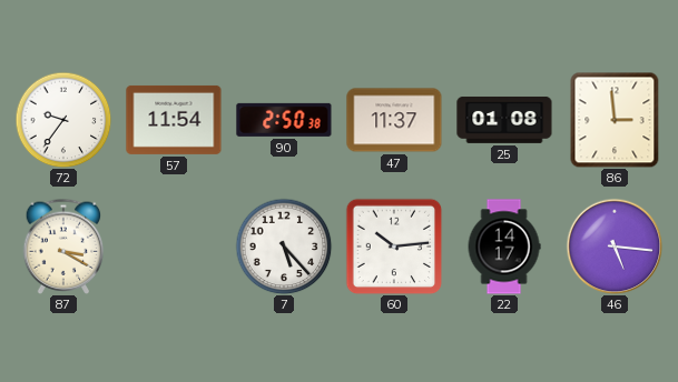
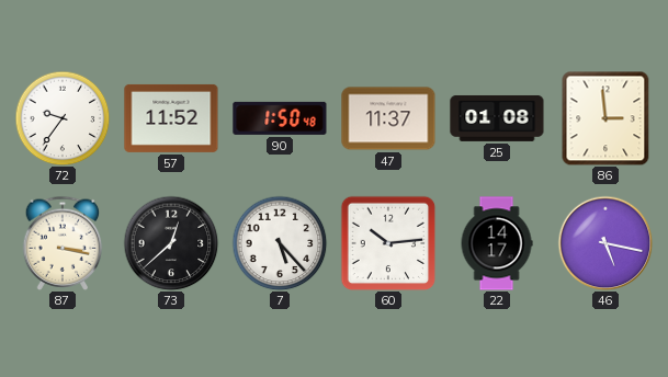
57: 11:54 -> 11:52 (171, 118)
90: 2:50 -> 1:50 (280, 118)
87: 3:20 -> 3:17 (63, 243)
73: none -> 12:38 (171, 243)
46: 5:16 -> 5:17 (605, 243)
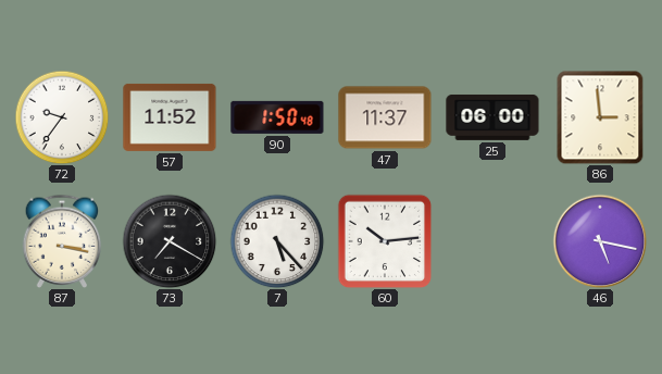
25: 01:08 -> 06:00 (492, 117)
73: 12:38 -> 7:20 (170, 241)
22: 14:17 -> none (497, 243)
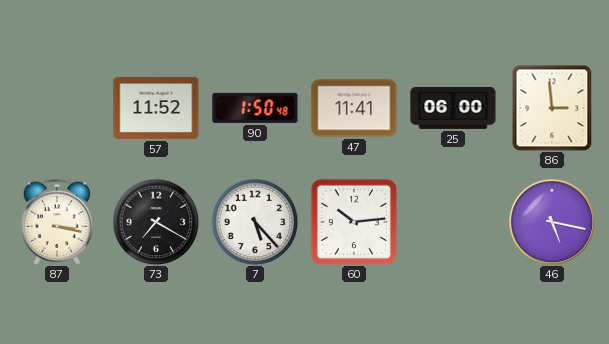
72: 9:36 -> none (62, 117)
47: 11:37 -> 11:41 (354, 108)
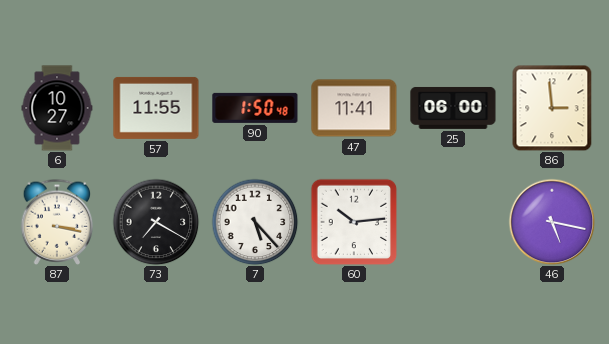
6: none -> 10:27 (57, 108)
57: 11:52 -> 11:55 (156, 108)
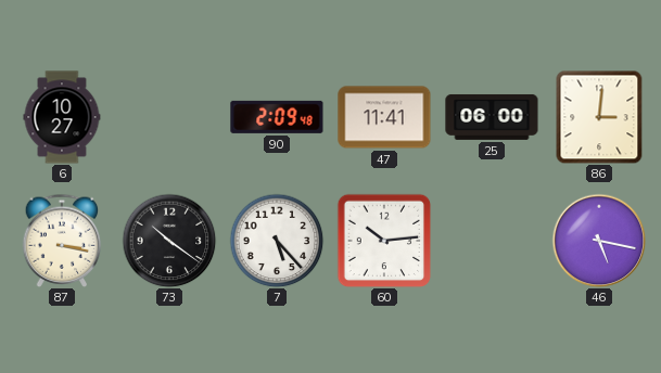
57: 11:55 -> none (156, 108)
90: 1:50 -> 2:09 (277, 117)
86: 2:59 -> 3:01 (599, 117)
73: 7:20 -> 10:21 (169, 241)
